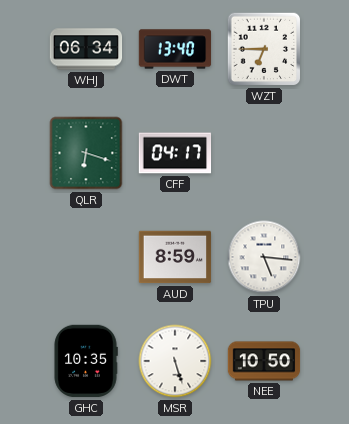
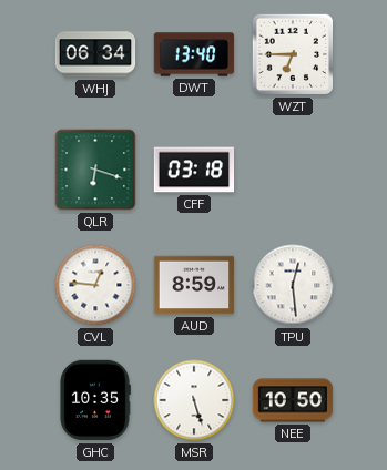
CFF: 04:17 -> 03:18 (194, 170)
CVL: none -> 12:46 (95, 285)
TPU: 5:16 -> 12:29 (293, 285)
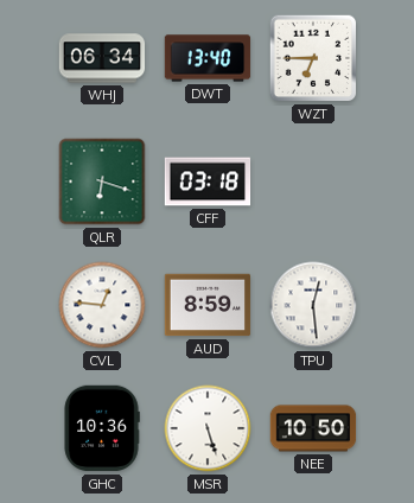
GHC: 10:35 -> 10:36 (102, 428)
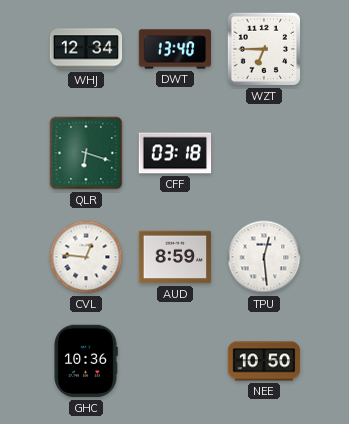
WHJ: 06:34 -> 12:34 (86, 49)
MSR: 5:27 -> none (208, 428)
